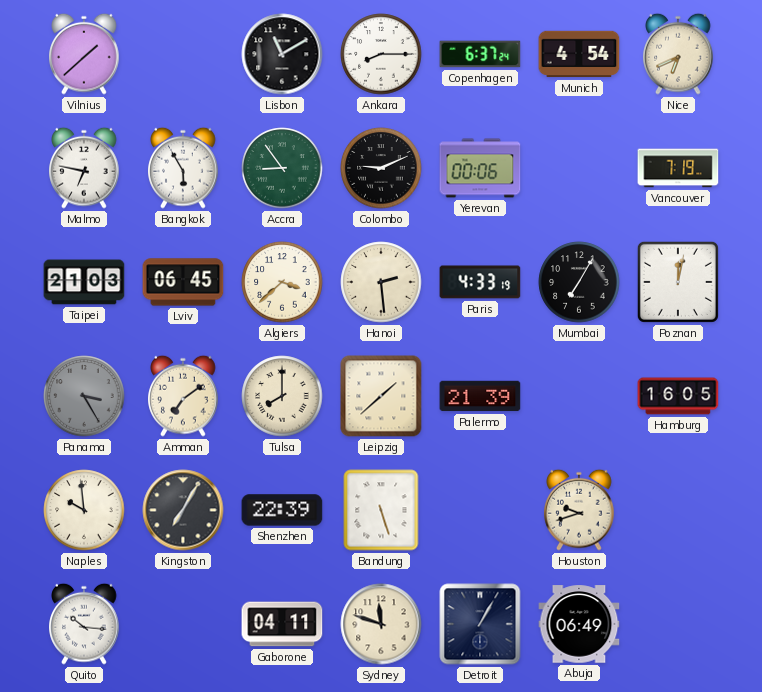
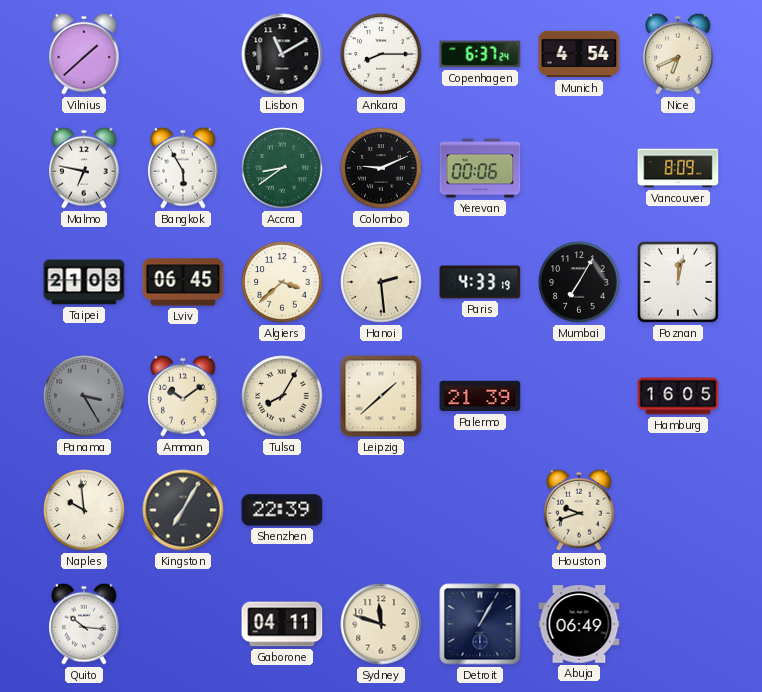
Accra: 8:54 -> 8:39 (282, 168)
Vancouver: 7:19 -> 8:09 (678, 168)
Amman: 7:09 -> 10:09 (183, 396)
Tulsa: 8:00 -> 8:05 (282, 396)
Bandung: 5:27 -> none (381, 510)
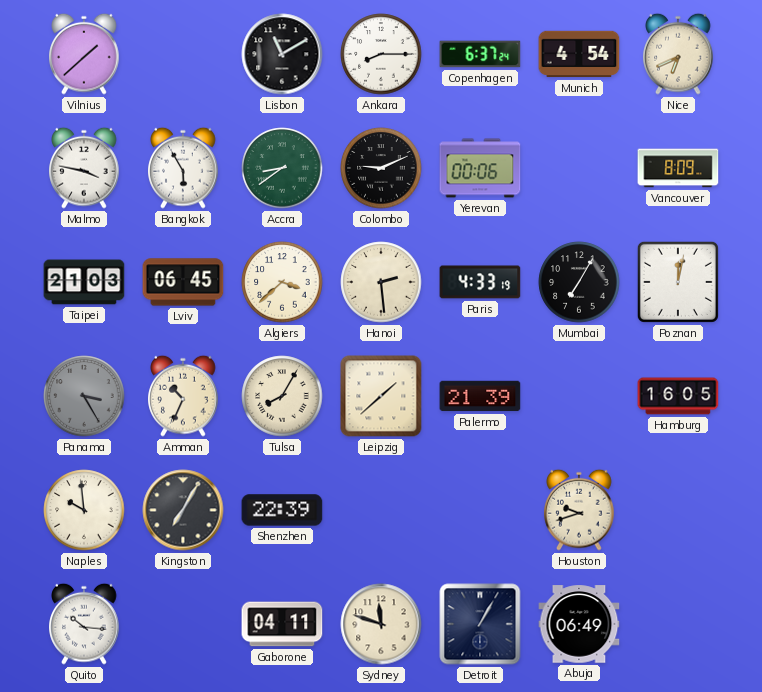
Malmo: 6:47 -> 3:47 (84, 168)
Amman: 10:09 -> 10:34 (183, 396)
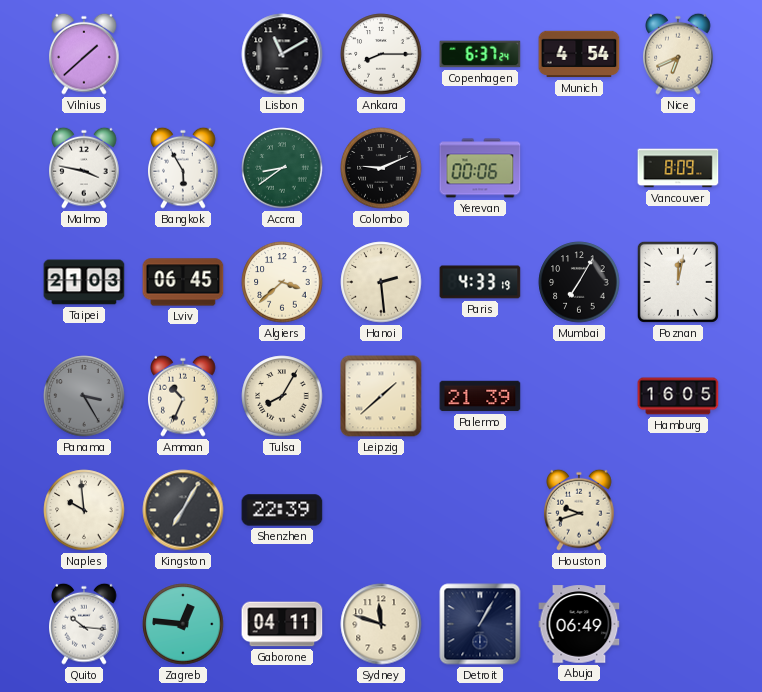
Zagreb: none -> 12:46 (183, 624)
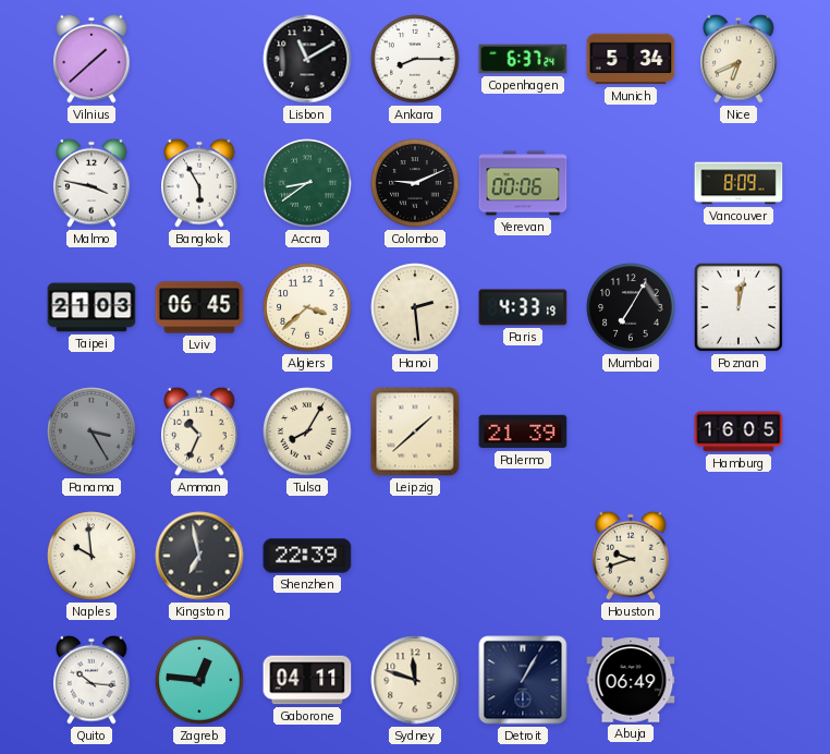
Munich: 4:54 -> 5:34 (631, 59)
Kingston: 7:05 -> 6:58 (199, 556)
